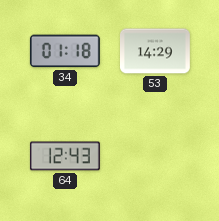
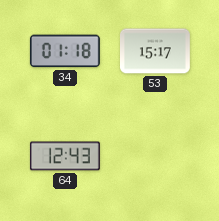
53: 14:29 -> 15:17 (156, 51)
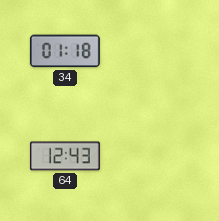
53: 15:17 -> none (156, 51)
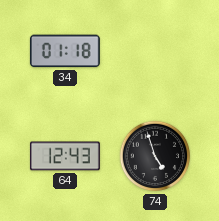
74: none -> 4:57 (155, 156)
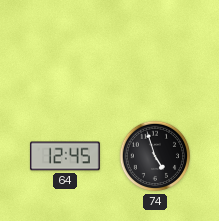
34: 01:18 -> none (65, 51)
64: 12:43 -> 12:45 (65, 156)
